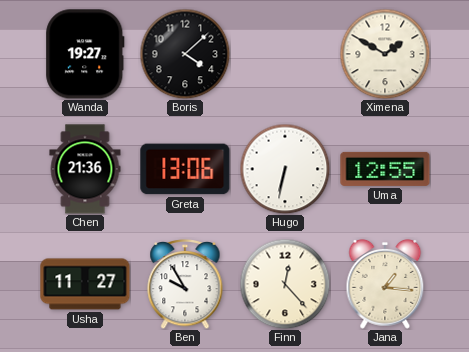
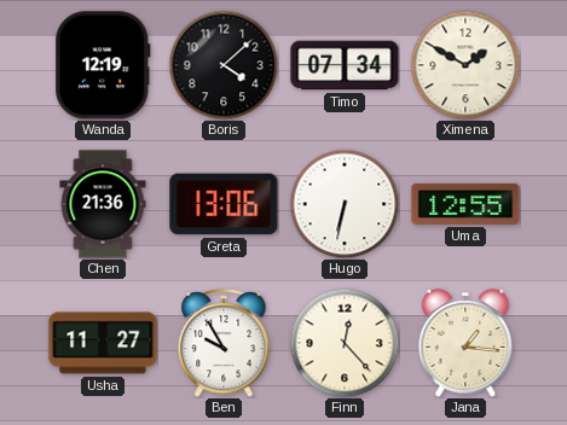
Wanda: 19:27 -> 12:19 (103, 65)
Timo: none -> 07:34 (345, 65)
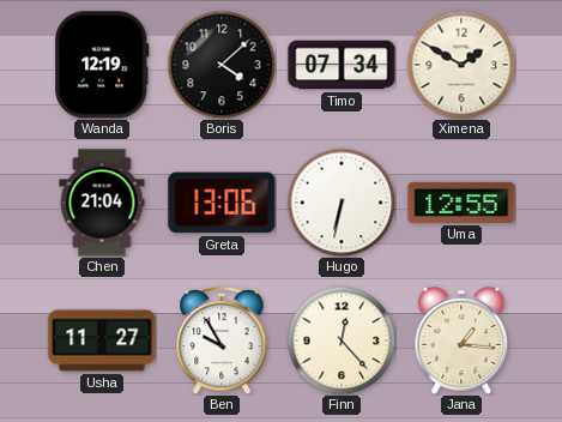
Chen: 21:36 -> 21:04 (102, 203)
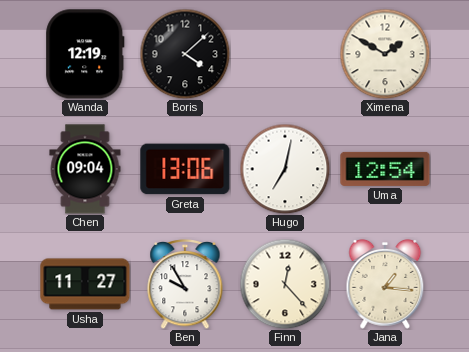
Timo: 07:34 -> none (342, 65)
Chen: 21:04 -> 09:04 (85, 169)
Hugo: 6:32 -> 7:02 (285, 169)
Uma: 12:55 -> 12:54 (385, 169)
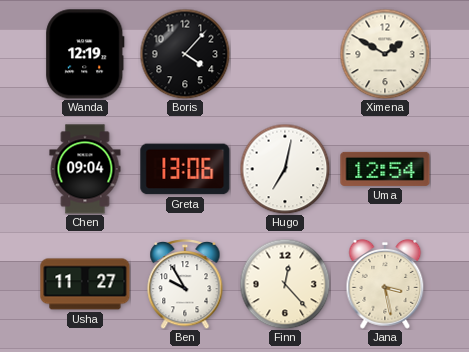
Boris: 4:08 -> 4:07 (185, 54)
Jana: 1:16 -> 3:28 (385, 284)
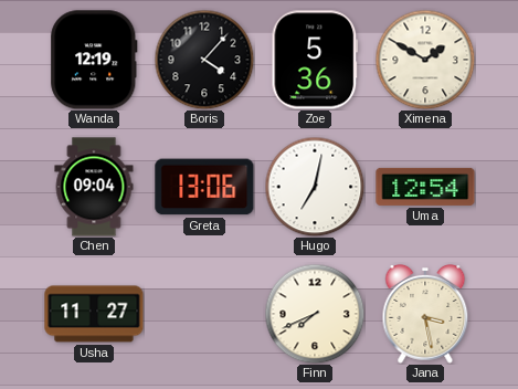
Zoe: none -> 5:36 (315, 60)
Ben: 9:55 -> none (185, 284)
Finn: 12:23 -> 7:41 (315, 314)
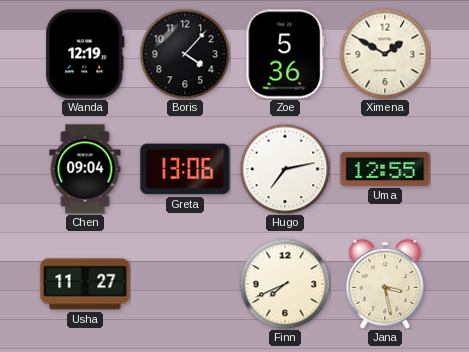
Hugo: 7:02 -> 7:13 (285, 169)
Uma: 12:54 -> 12:55 (385, 169)
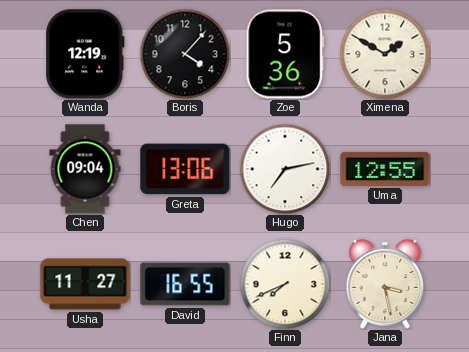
David: none -> 16:55 (185, 284)
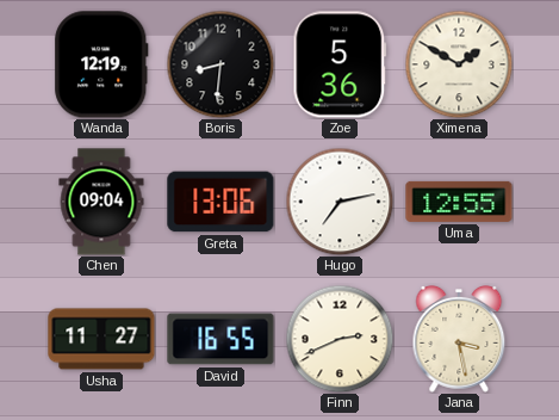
Boris: 4:07 -> 8:31 (221, 64)
Finn: 7:41 -> 2:41 (340, 339)
